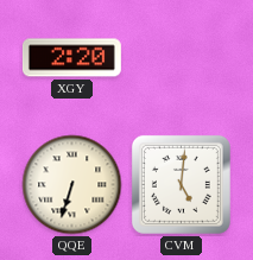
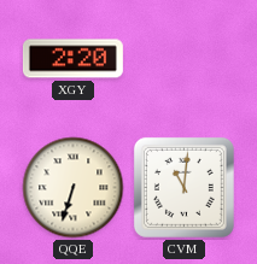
CVM: 5:01 -> 11:01 (183, 187)
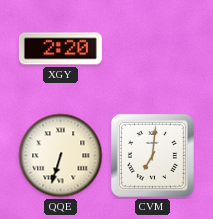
CVM: 11:01 -> 7:01 (152, 155)
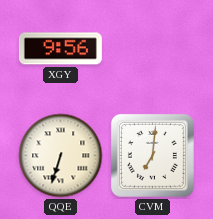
XGY: 2:20 -> 9:56 (60, 49)
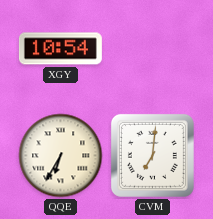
XGY: 9:56 -> 10:54 (60, 49)
QQE: 6:33 -> 6:35 (61, 156)
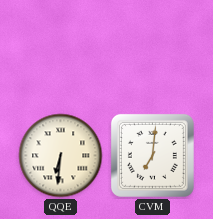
XGY: 10:54 -> none (60, 49)
QQE: 6:35 -> 6:31 (61, 156)
